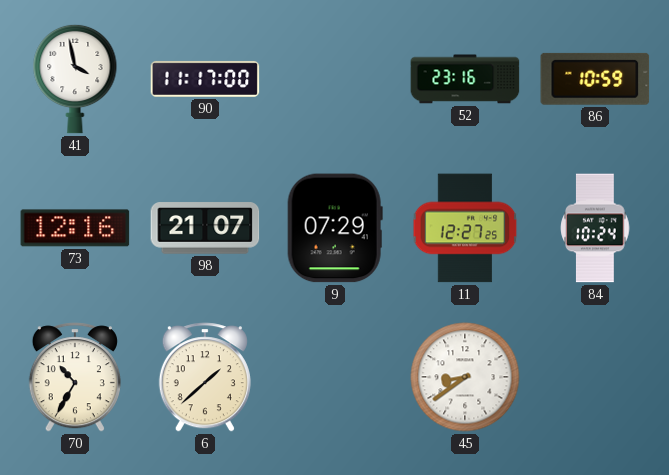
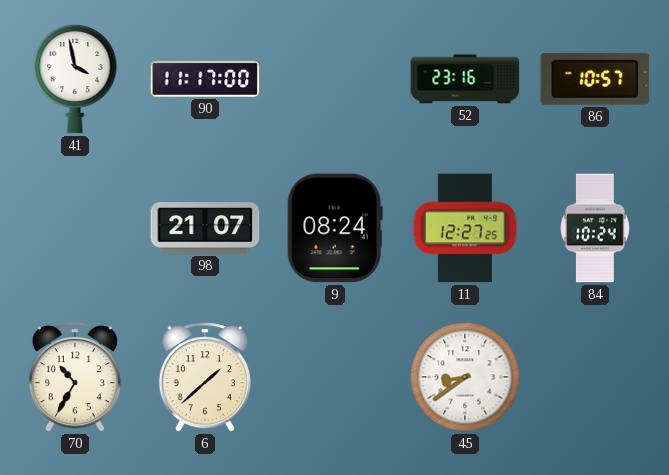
86: 10:59 -> 10:57 (595, 79)
73: 12:16 -> none (75, 228)
9: 07:29 -> 08:24 (335, 228)
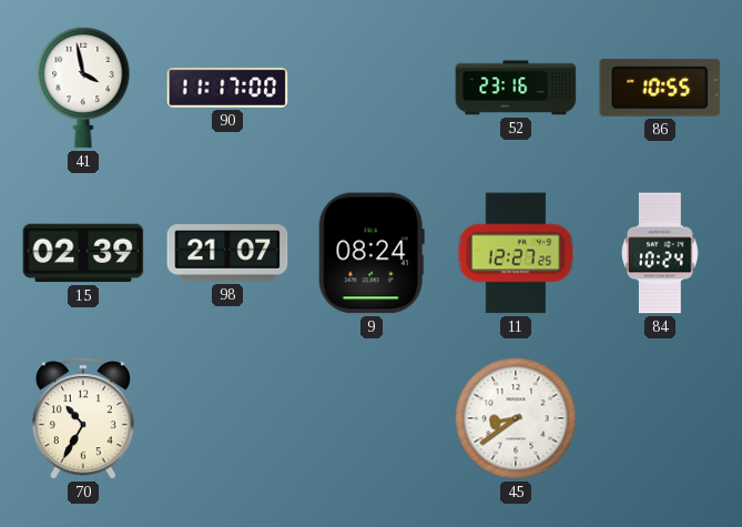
86: 10:57 -> 10:55 (660, 88)
15: none -> 02:39 (83, 253)
6: 1:38 -> none (205, 377)
